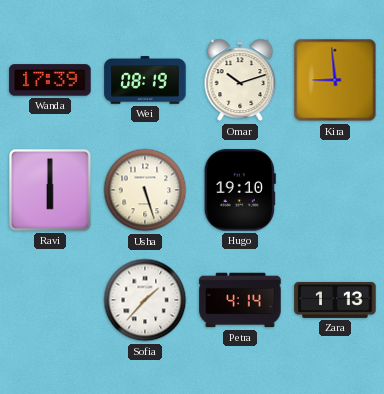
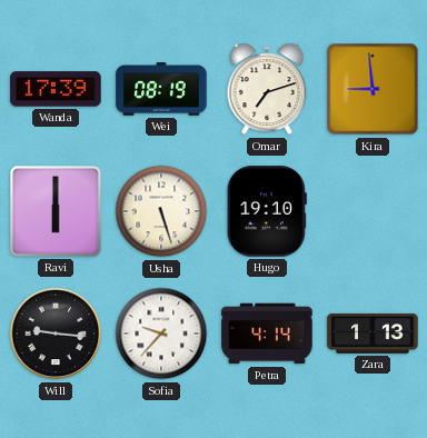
Omar: 10:12 -> 7:12 (267, 89)
Will: none -> 9:16 (56, 334)
Sofia: 1:37 -> 9:37 (161, 334)
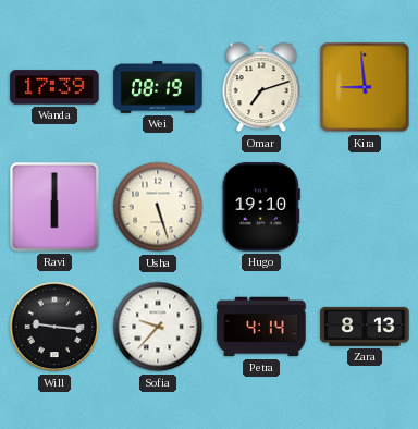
Zara: 1:13 -> 8:13 (365, 327)
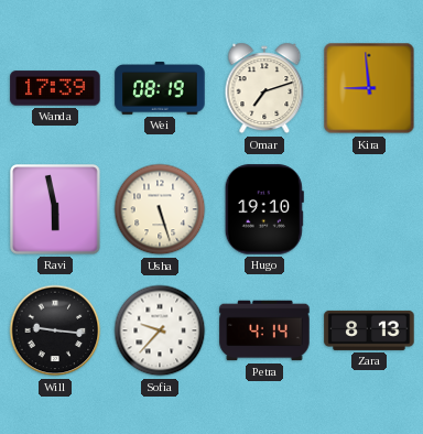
Ravi: 6:00 -> 5:58 (56, 210)
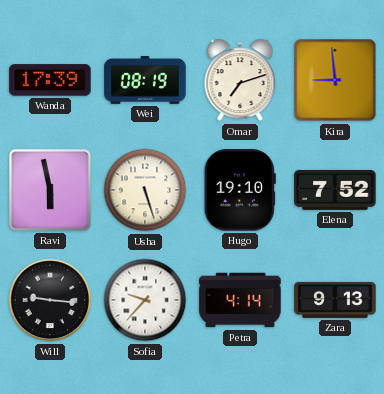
Elena: none -> 7:52 (335, 190)
Zara: 8:13 -> 9:13 (335, 300)
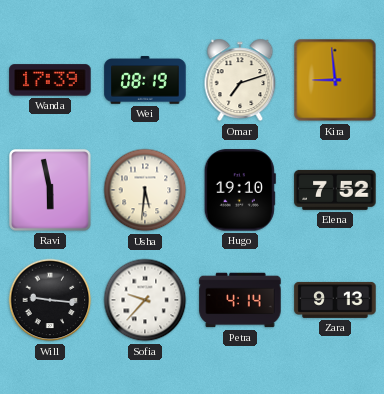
Usha: 5:27 -> 5:31 (145, 190)
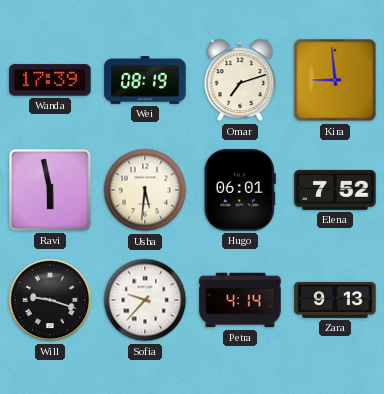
Hugo: 19:10 -> 06:01 (240, 190)
Will: 9:16 -> 9:18 (50, 300)
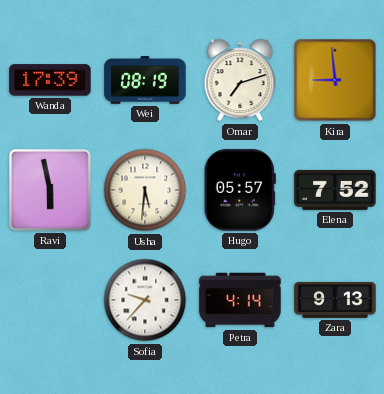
Hugo: 06:01 -> 05:57 (240, 190)
Will: 9:18 -> none (50, 300)
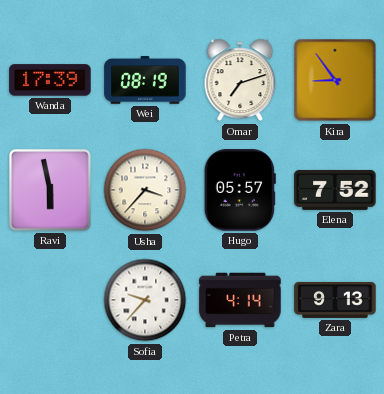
Kira: 8:59 -> 8:54 (335, 80)
Usha: 5:31 -> 3:37 (145, 190)
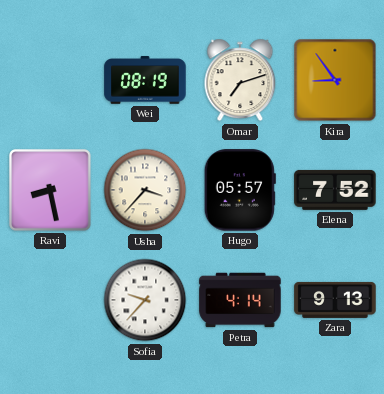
Wanda: 17:39 -> none (50, 80)
Ravi: 5:58 -> 8:28 (51, 191)
